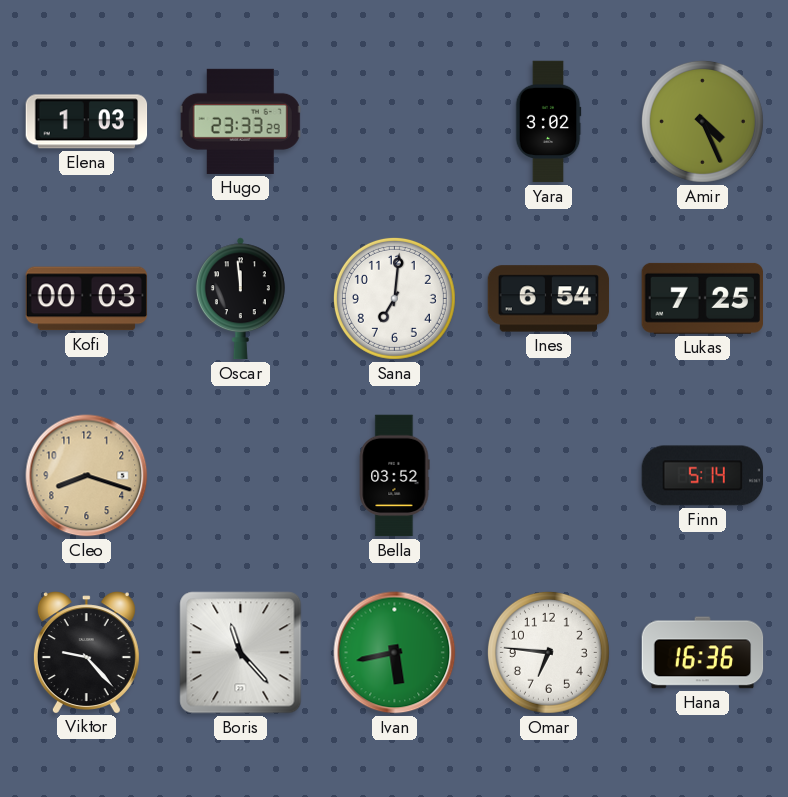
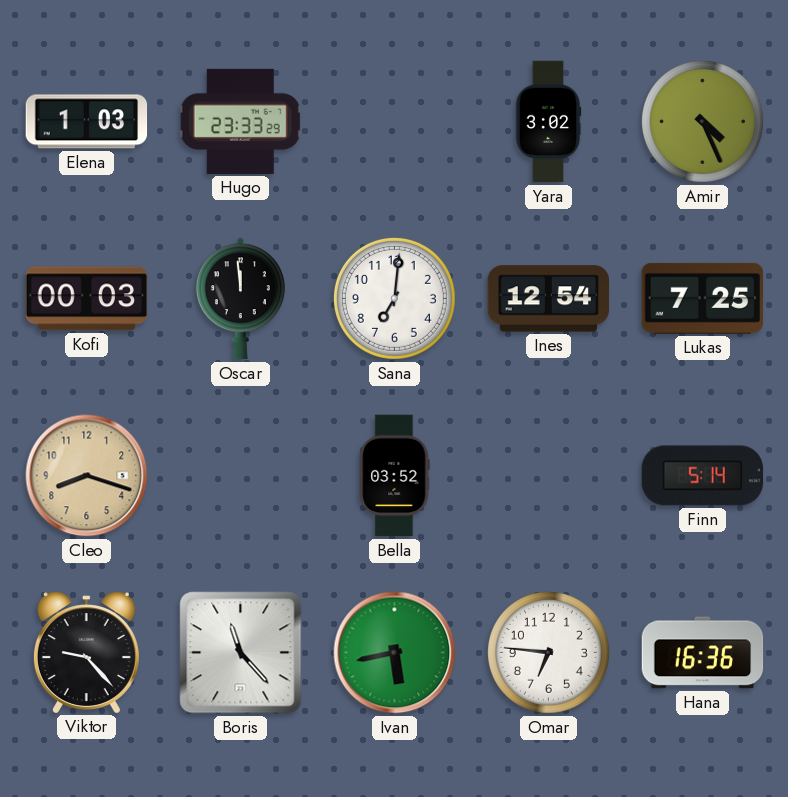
Ines: 6:54 -> 12:54 (549, 299)
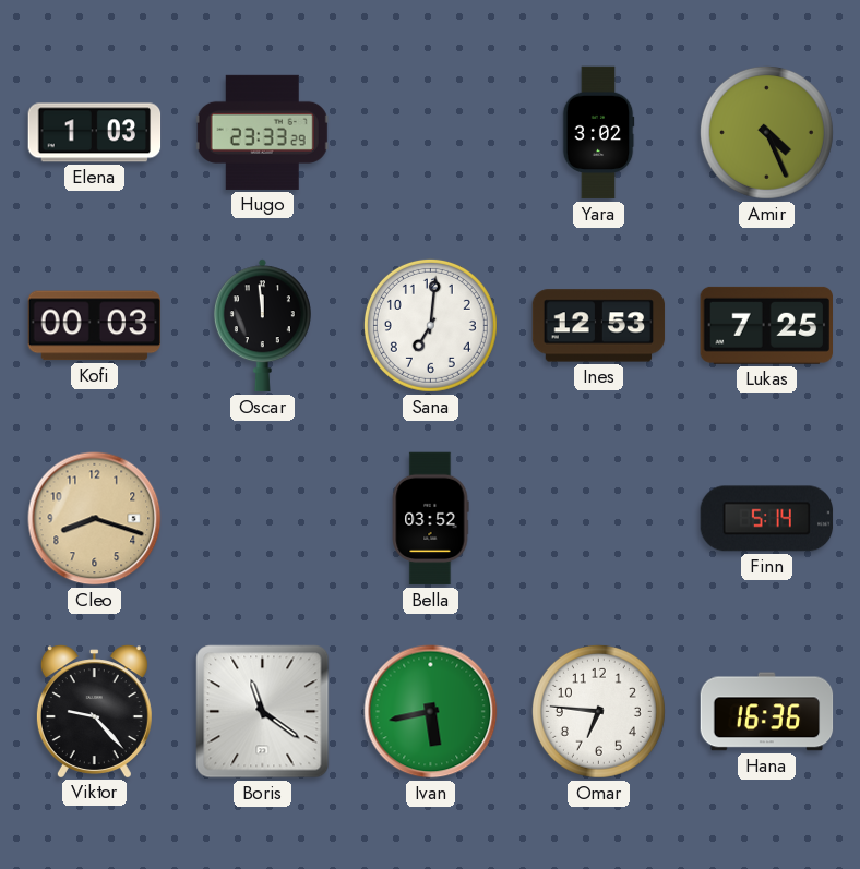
Ines: 12:54 -> 12:53 (599, 326)
Boris: 11:23 -> 11:21 (263, 712)
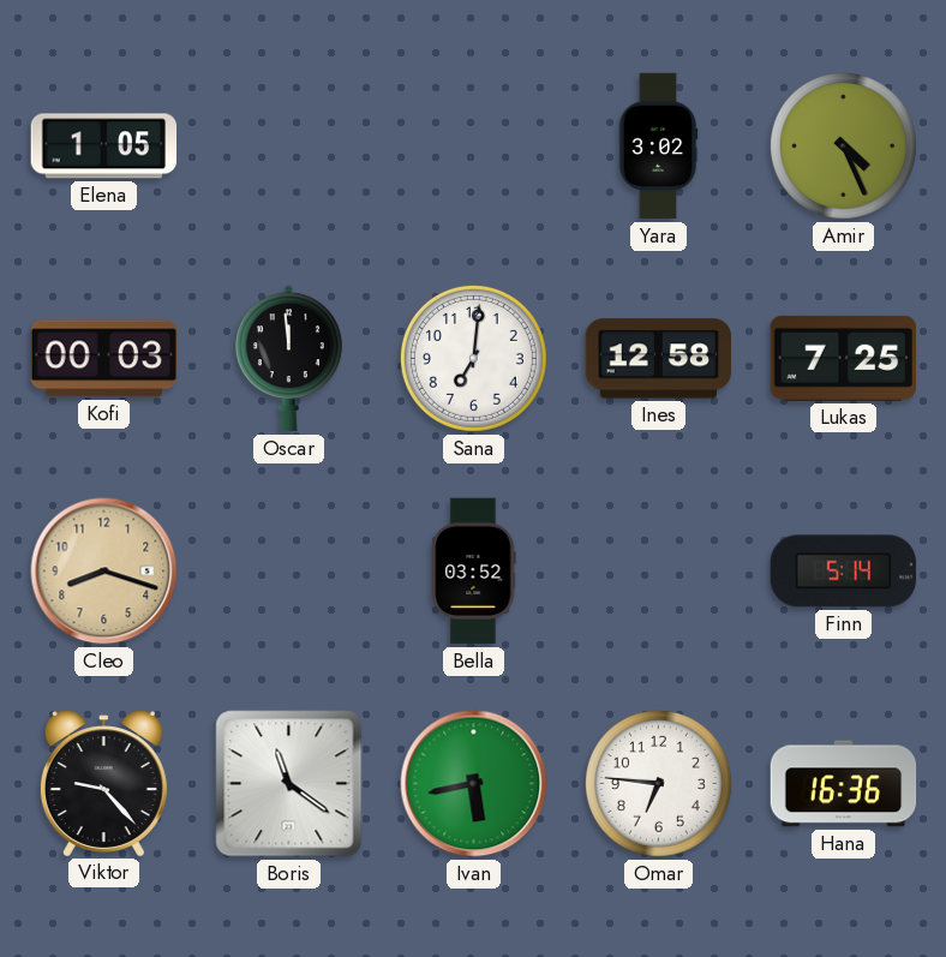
Elena: 1:03 -> 1:05 (104, 146)
Hugo: 23:33 -> none (262, 132)
Ines: 12:53 -> 12:58 (659, 359)
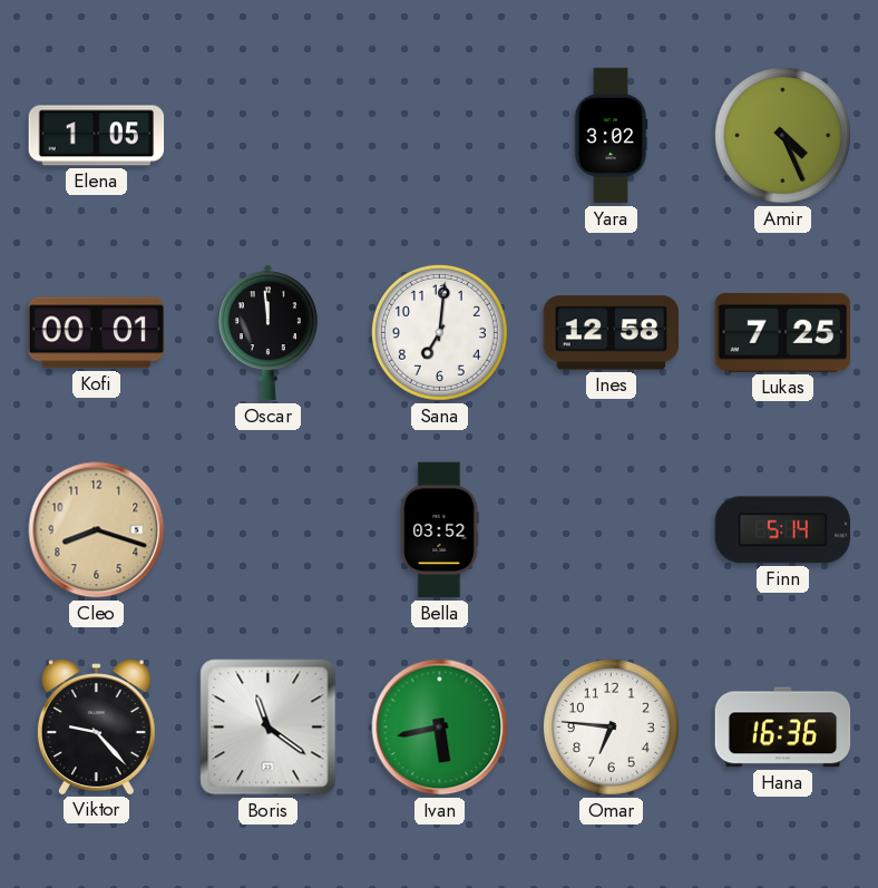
Kofi: 00:03 -> 00:01 (97, 333)
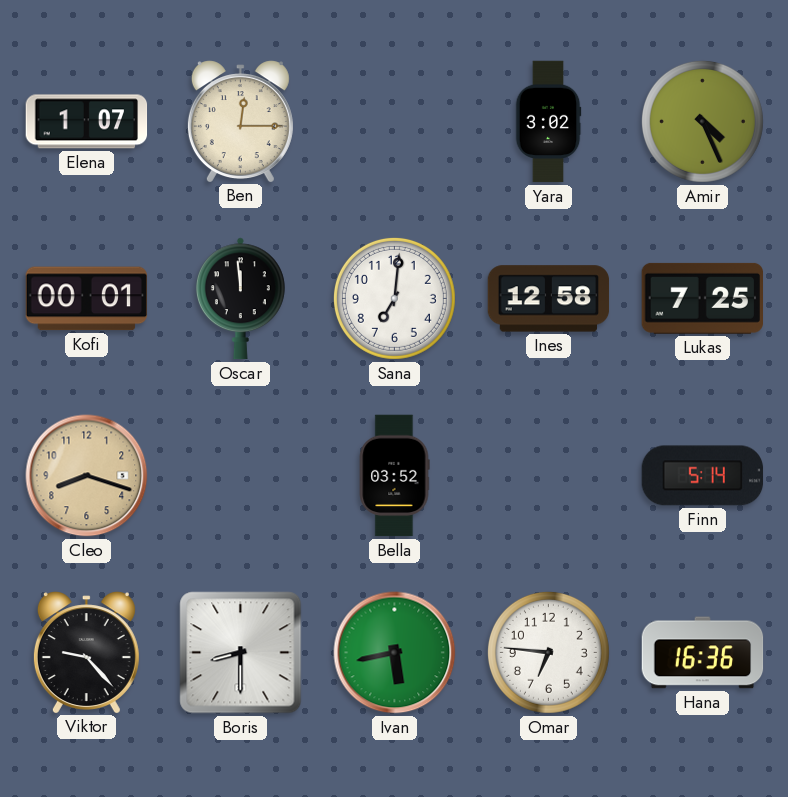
Elena: 1:05 -> 1:07 (87, 122)
Ben: none -> 12:15 (240, 121)
Boris: 11:21 -> 8:30 (241, 653)
